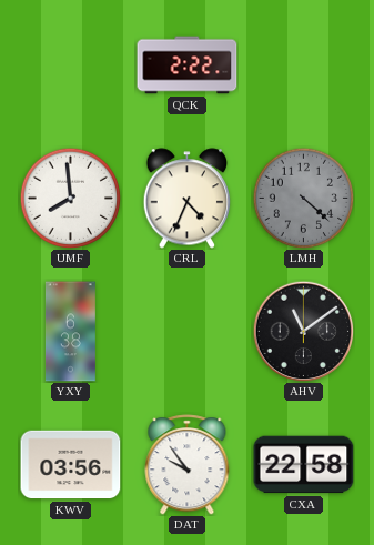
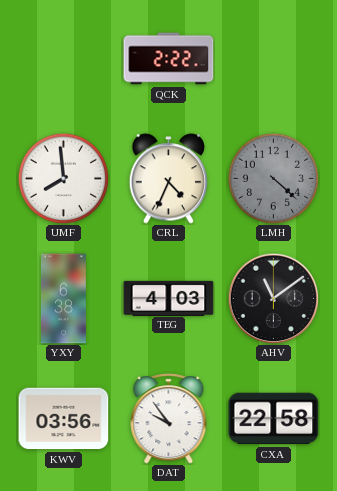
TEG: none -> 4:03 (169, 298)
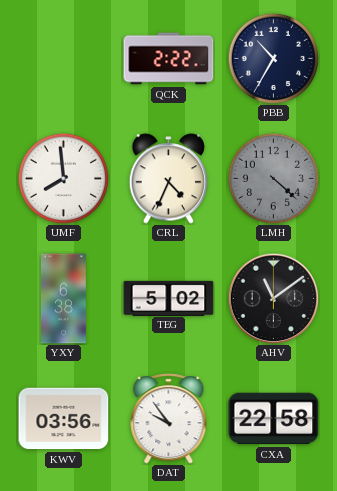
PBB: none -> 10:35 (273, 58)
TEG: 4:03 -> 5:02 (169, 298)
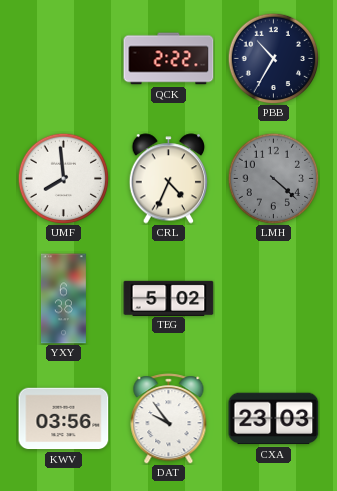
AHV: 11:09 -> none (273, 298)
CXA: 22:58 -> 23:03 (274, 419)
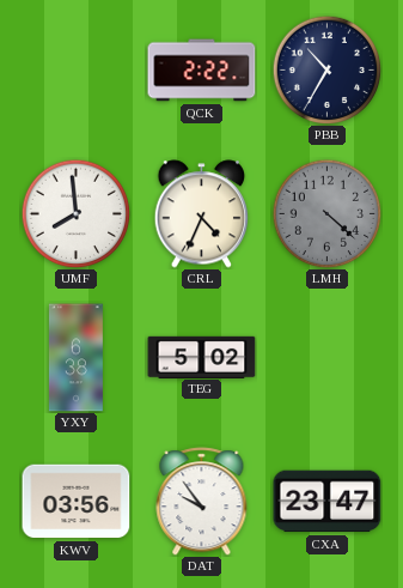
CXA: 23:03 -> 23:47 (328, 502)
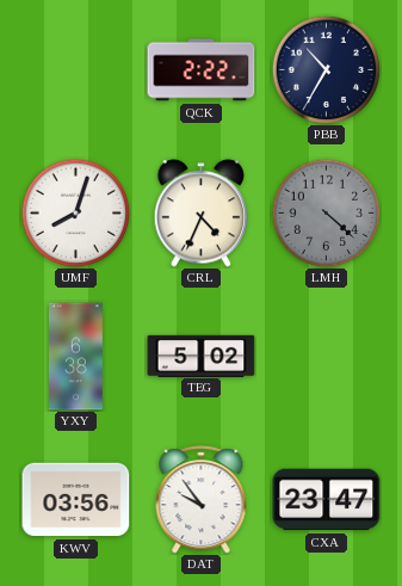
UMF: 7:59 -> 8:03 (75, 212)
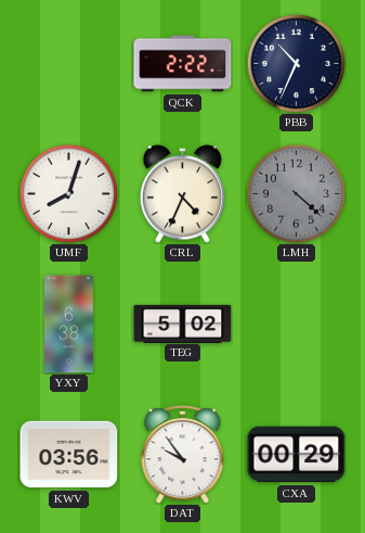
PBB: 10:35 -> 10:34 (296, 63)
CXA: 23:47 -> 00:29 (297, 455)
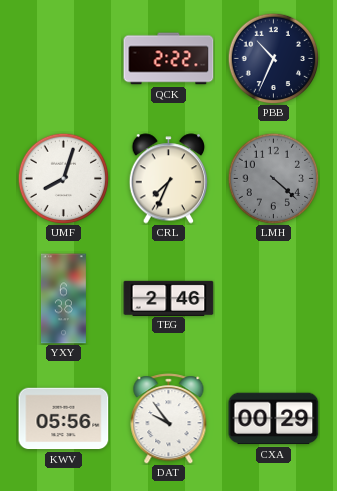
CRL: 4:34 -> 7:34 (169, 179)
TEG: 5:02 -> 2:46 (169, 298)
KWV: 03:56 -> 05:56 (64, 419)
